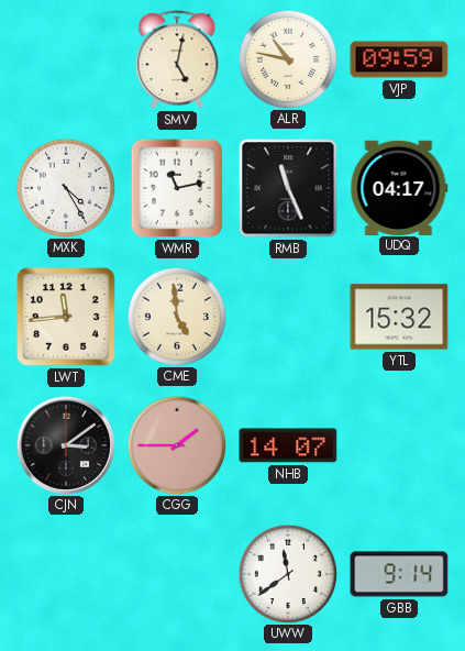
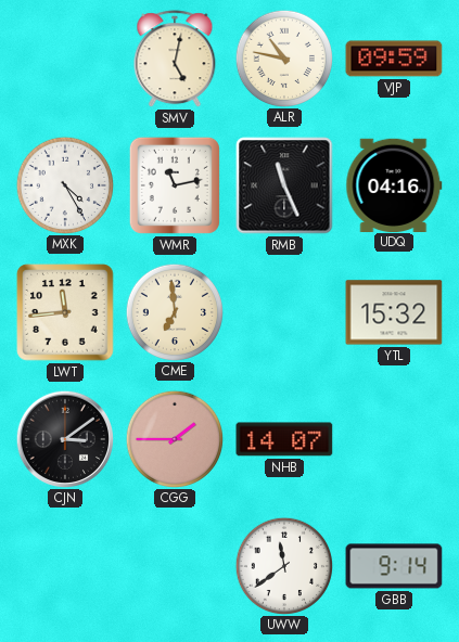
UDQ: 04:17 -> 04:16 (394, 184)
CME: 4:59 -> 6:59 (174, 311)
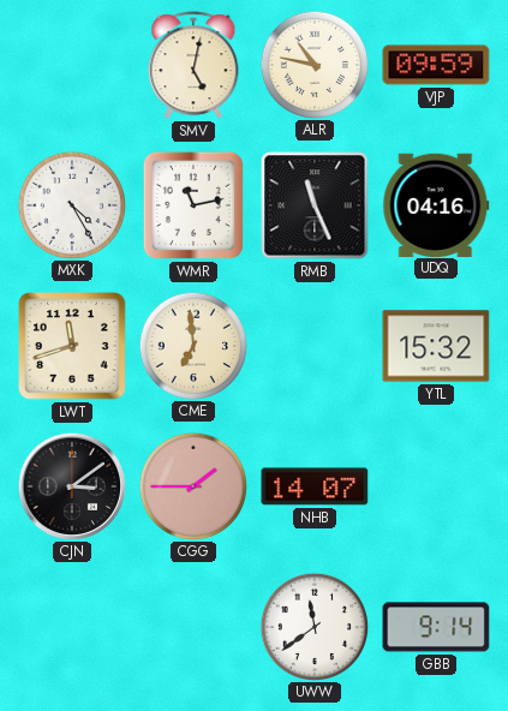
LWT: 11:44 -> 11:42 (72, 346)
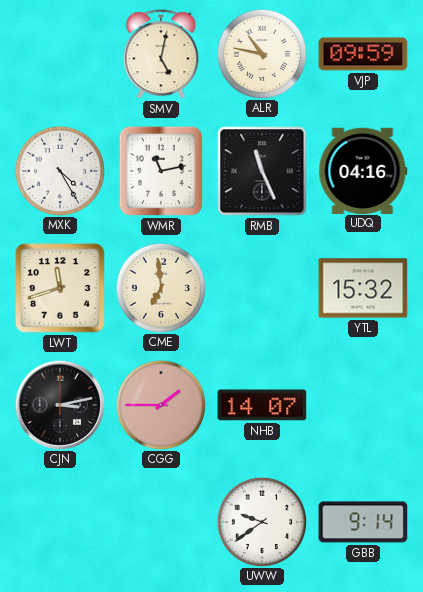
CJN: 3:09 -> 3:13 (59, 404)
UWW: 11:39 -> 9:39 (261, 521)
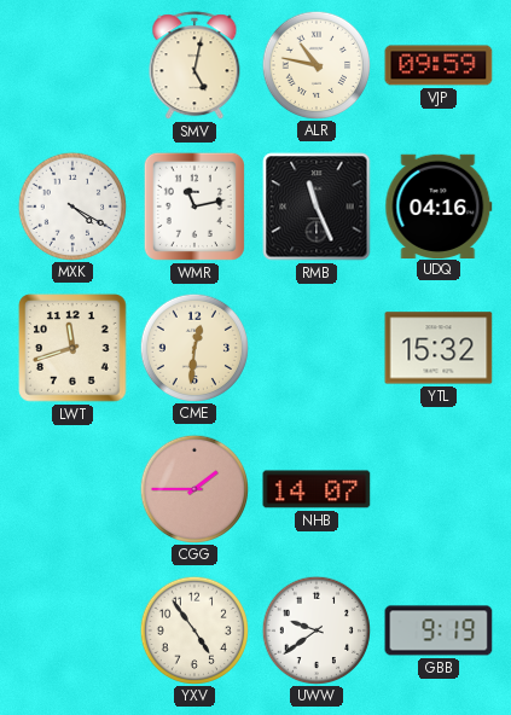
MXK: 4:25 -> 4:20 (71, 205)
CME: 6:59 -> 12:31 (193, 347)
CJN: 3:13 -> none (59, 404)
YXV: none -> 4:54 (193, 629)
GBB: 9:14 -> 9:19 (439, 630)
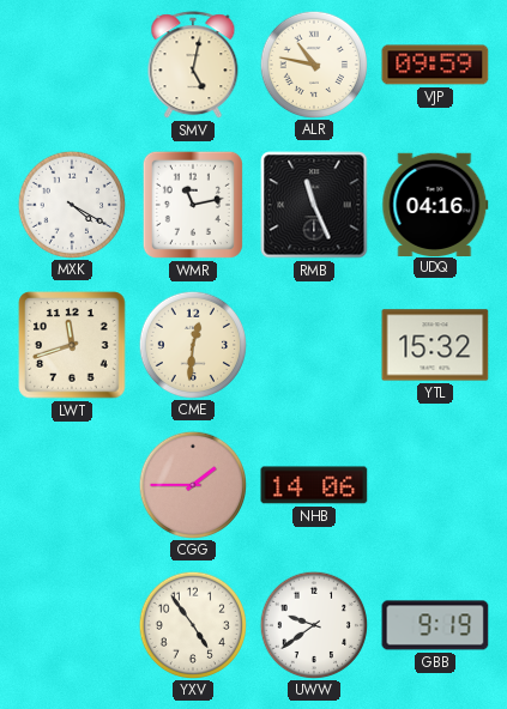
NHB: 14:07 -> 14:06 (314, 485)
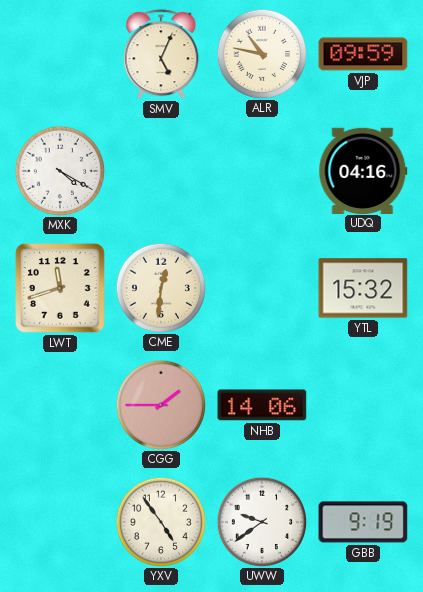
SMV: 5:02 -> 5:04 (161, 55)
WMR: 11:13 -> none (193, 205)
RMB: 11:26 -> none (314, 205)
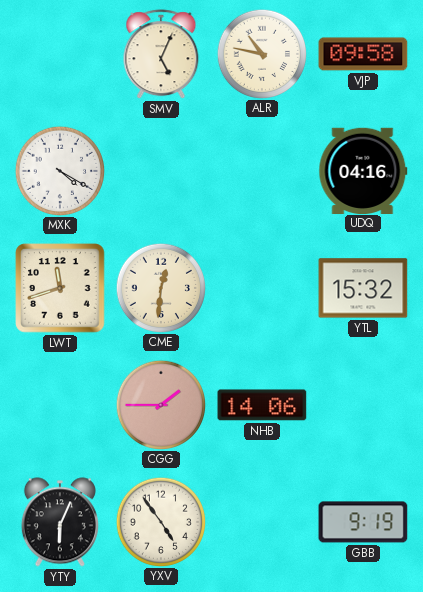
VJP: 09:59 -> 09:58 (363, 54)
YTY: none -> 6:04 (60, 522)
UWW: 9:39 -> none (261, 521)
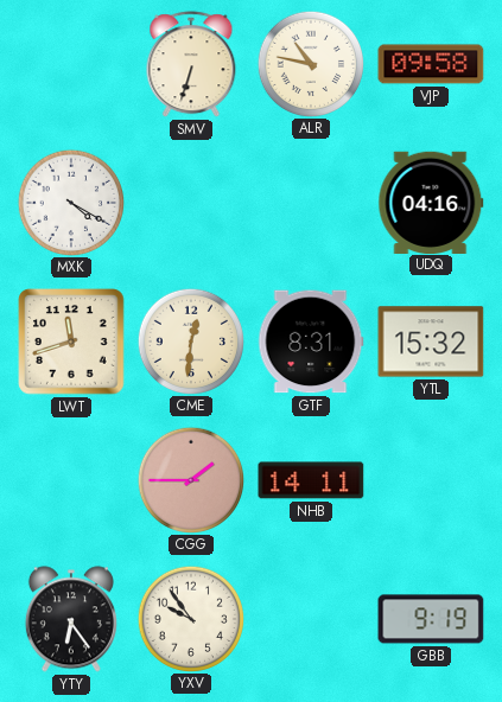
SMV: 5:04 -> 6:33 (191, 65)
GTF: none -> 8:31 (311, 342)
NHB: 14:06 -> 14:11 (311, 480)
YTY: 6:04 -> 6:24 (71, 619)
YXV: 4:54 -> 9:54 (190, 618)
